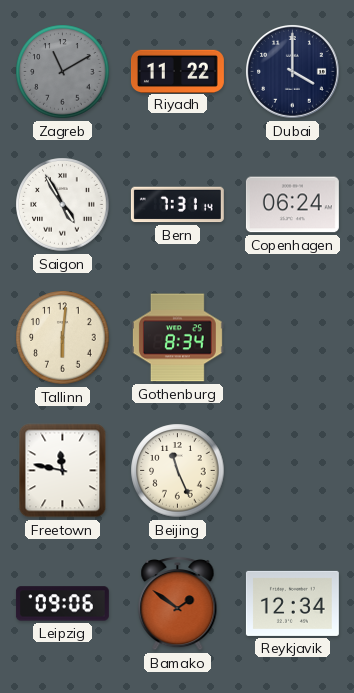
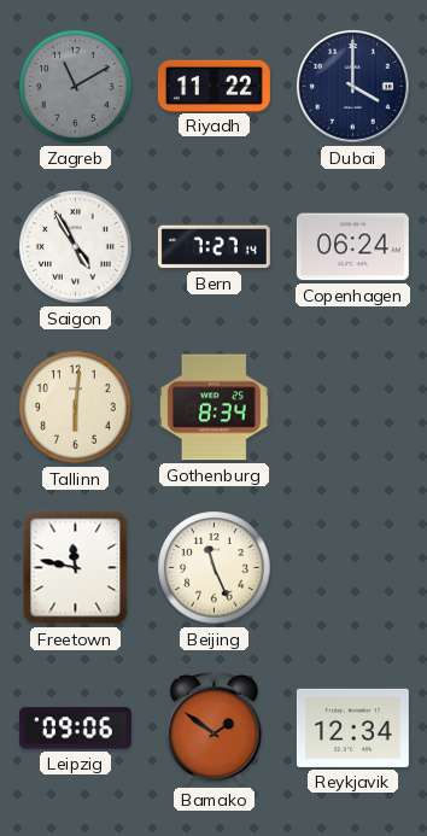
Bern: 7:31 -> 7:27 (213, 247)
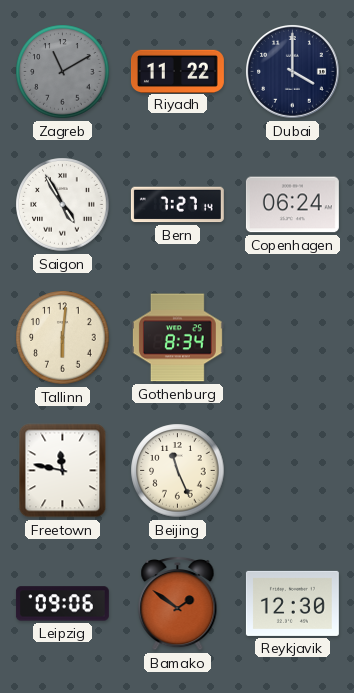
Reykjavik: 12:34 -> 12:30 (292, 603)
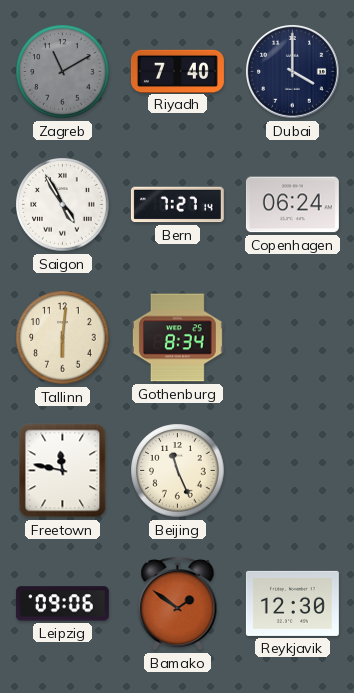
Riyadh: 11:22 -> 7:40 (177, 71)
